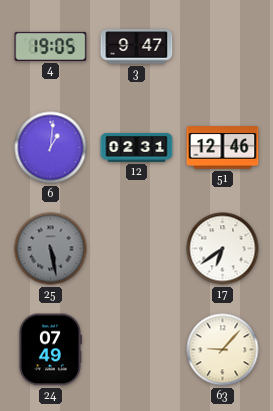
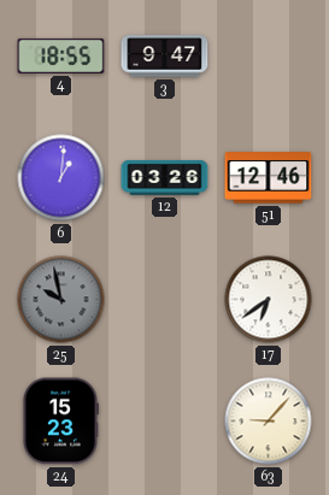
4: 19:05 -> 18:55 (61, 55)
12: 02:31 -> 03:26 (165, 177)
25: 5:28 -> 9:58 (61, 300)
24: 07:49 -> 15:23 (60, 422)
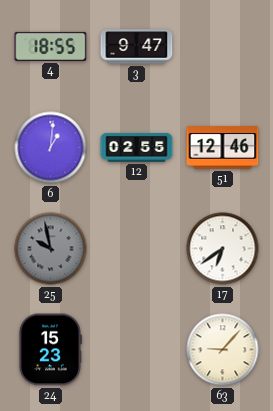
12: 03:26 -> 02:55 (137, 147)
